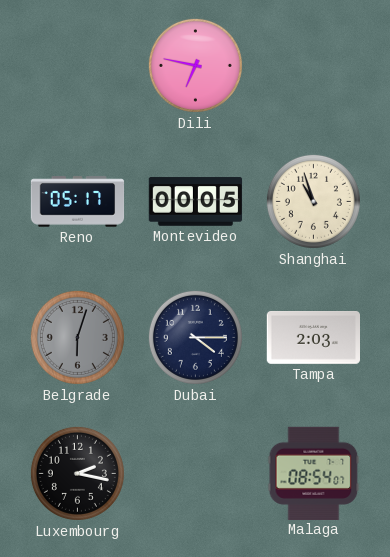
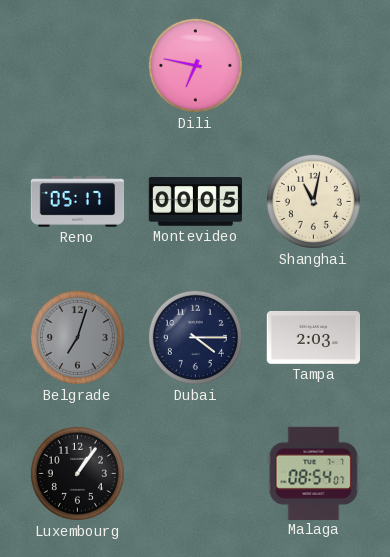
Shanghai: 10:57 -> 11:02 (313, 201)
Belgrade: 6:03 -> 7:03 (77, 337)
Luxembourg: 2:17 -> 1:06 (77, 473)
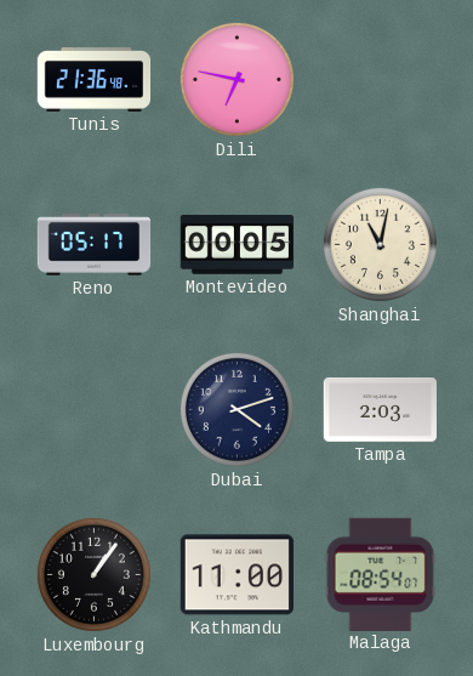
Tunis: none -> 21:36 (95, 79)
Belgrade: 7:03 -> none (77, 337)
Dubai: 4:15 -> 4:12 (236, 409)
Kathmandu: none -> 11:00 (236, 575)
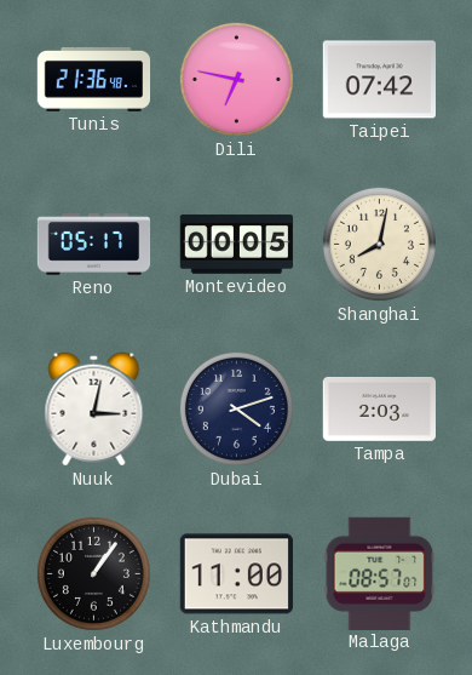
Taipei: none -> 07:42 (379, 80)
Shanghai: 11:02 -> 8:02 (379, 244)
Nuuk: none -> 3:02 (94, 410)
Malaga: 08:54 -> 08:57 (380, 573)
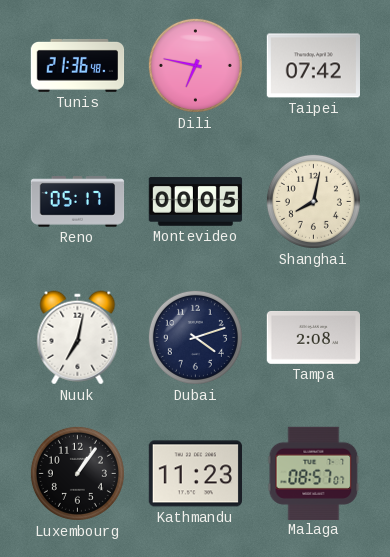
Nuuk: 3:02 -> 7:02 (78, 338)
Tampa: 2:03 -> 2:08 (313, 338)
Kathmandu: 11:00 -> 11:23 (195, 474)
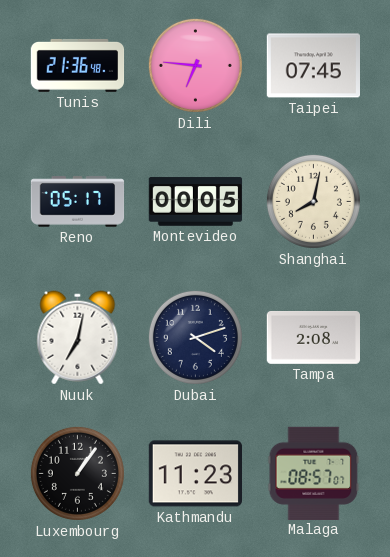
Dili: 6:47 -> 6:46 (195, 65)
Taipei: 07:42 -> 07:45 (313, 66)
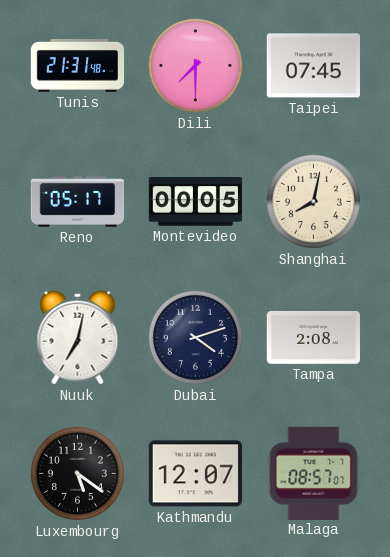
Tunis: 21:36 -> 21:31 (78, 65)
Dili: 6:46 -> 7:30 (195, 65)
Luxembourg: 1:06 -> 5:21 (77, 473)
Kathmandu: 11:23 -> 12:07 (195, 474)
